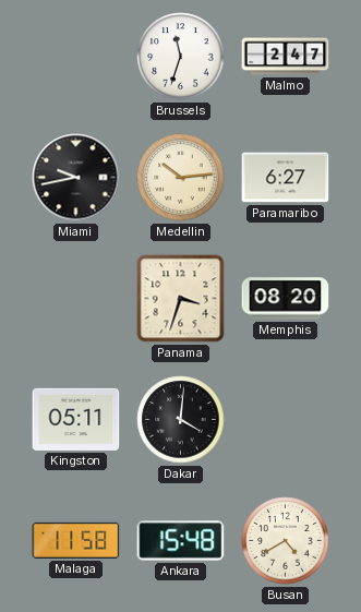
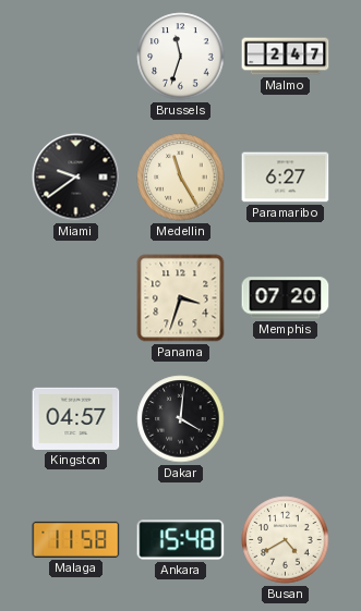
Miami: 9:43 -> 9:39 (76, 178)
Medellin: 10:14 -> 11:25 (181, 178)
Memphis: 08:20 -> 07:20 (286, 298)
Kingston: 05:11 -> 04:57 (76, 418)
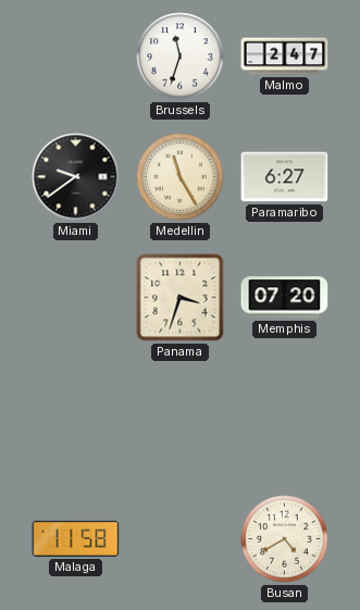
Kingston: 04:57 -> none (76, 418)
Dakar: 4:01 -> none (181, 419)
Ankara: 15:48 -> none (181, 540)
